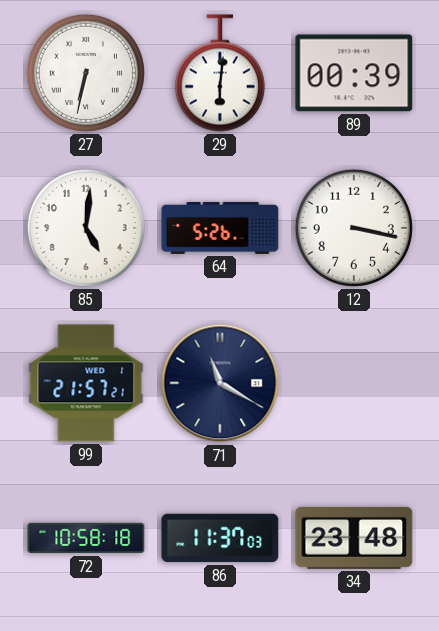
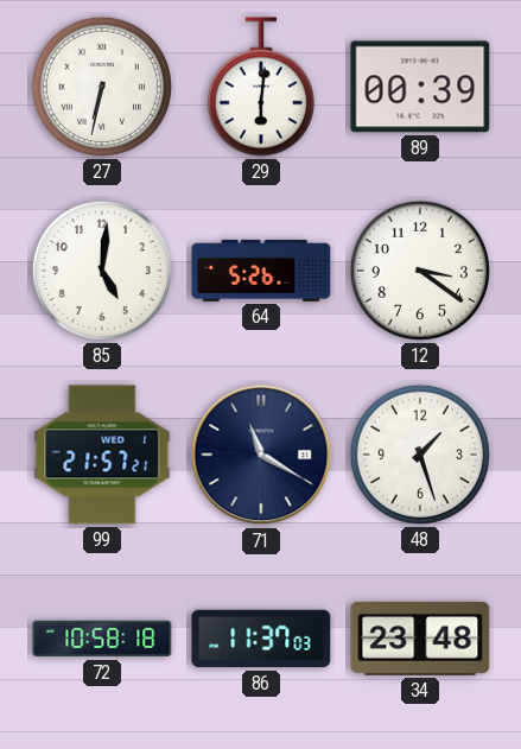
12: 3:17 -> 3:21 (420, 271)
48: none -> 1:27 (420, 455)
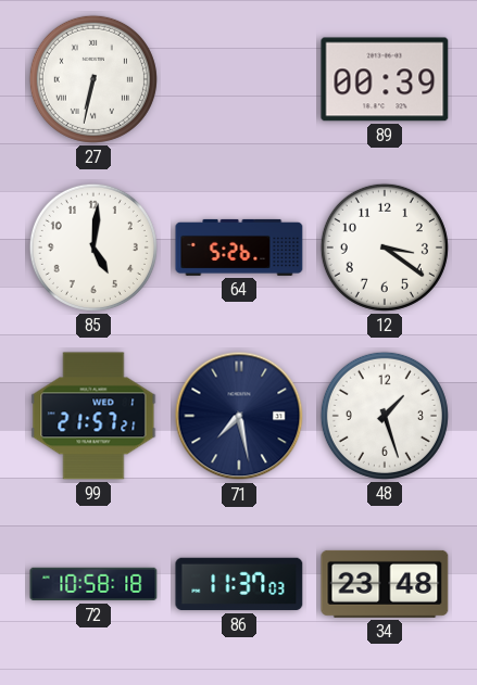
29: 6:01 -> none (261, 87)
71: 11:20 -> 7:28 (239, 416)
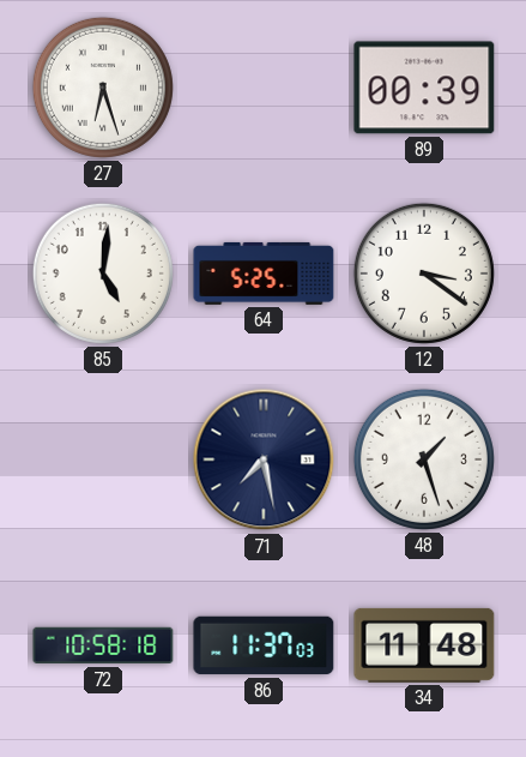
27: 6:32 -> 6:27 (103, 88)
64: 5:26 -> 5:25 (264, 274)
99: 21:57 -> none (93, 416)
34: 23:48 -> 11:48 (424, 645)
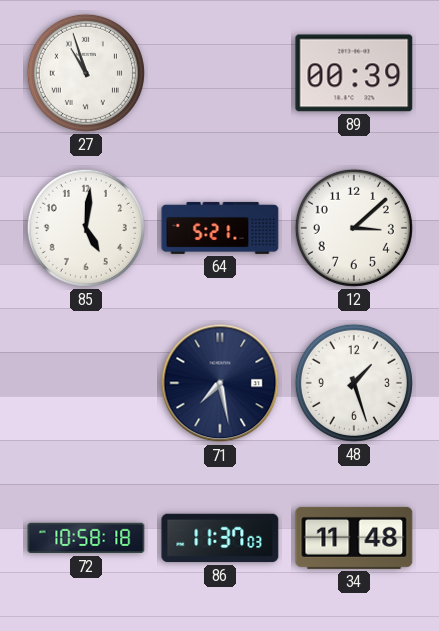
27: 6:27 -> 10:57 (86, 73)
64: 5:25 -> 5:21 (220, 228)
12: 3:21 -> 3:08 (354, 228)
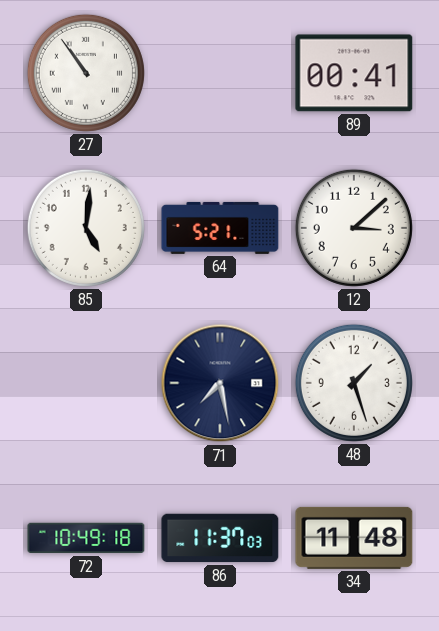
27: 10:57 -> 10:54 (86, 73)
89: 00:39 -> 00:41 (354, 73)
72: 10:58 -> 10:49 (86, 538)
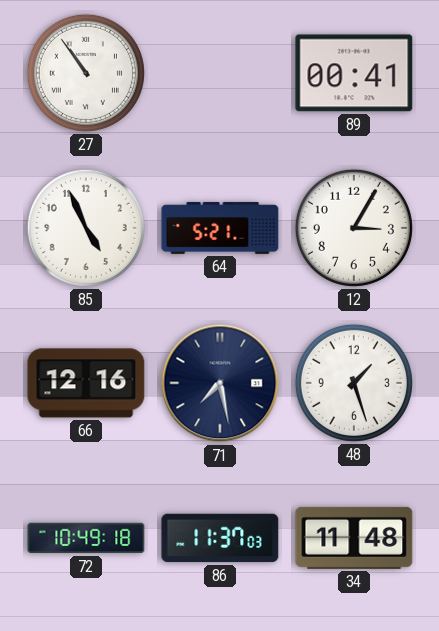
85: 5:01 -> 4:56 (86, 228)
12: 3:08 -> 3:05 (354, 228)
66: none -> 12:16 (86, 383)
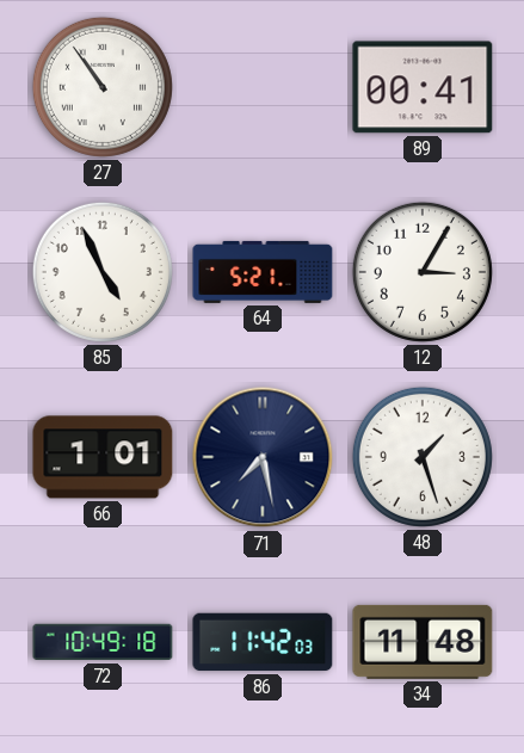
66: 12:16 -> 1:01 (103, 457)
86: 11:37 -> 11:42 (263, 642)
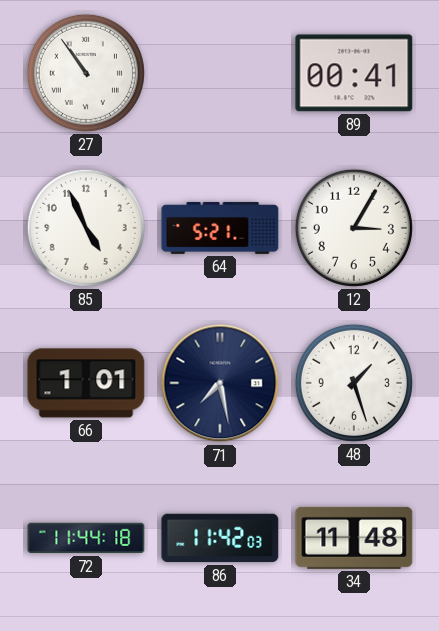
72: 10:49 -> 11:44 (86, 538)
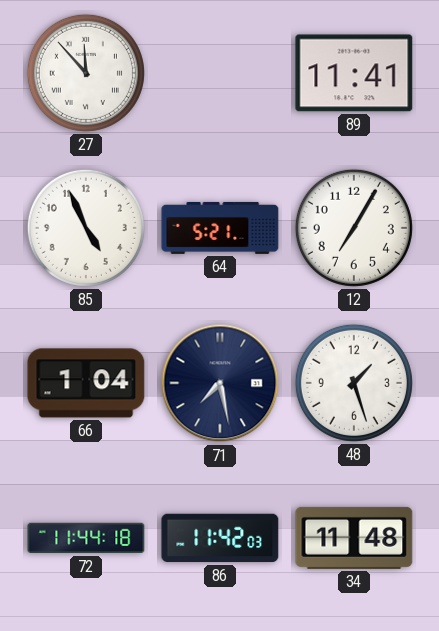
27: 10:54 -> 11:53 (86, 73)
89: 00:41 -> 11:41 (354, 73)
12: 3:05 -> 7:05 (354, 228)
66: 1:01 -> 1:04 (86, 383)
